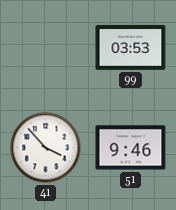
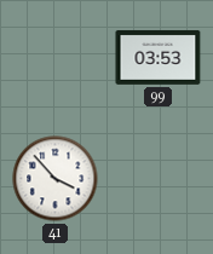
51: 9:46 -> none (131, 148)
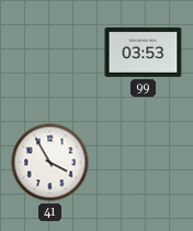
41: 3:53 -> 3:55 (50, 163)
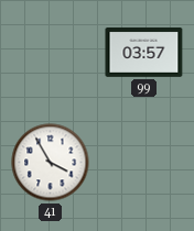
99: 03:53 -> 03:57 (144, 52)
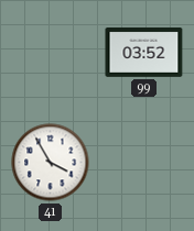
99: 03:57 -> 03:52 (144, 52)
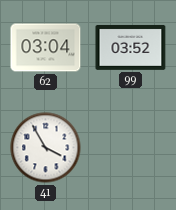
62: none -> 03:04 (46, 48)
